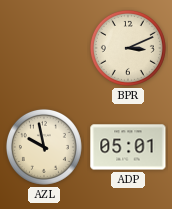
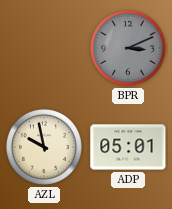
BPR dial: cream -> grey (128, 48)
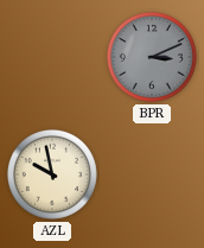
ADP: 05:01 -> none (128, 147)
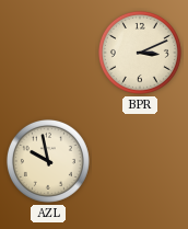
BPR dial: grey -> cream (140, 53)
